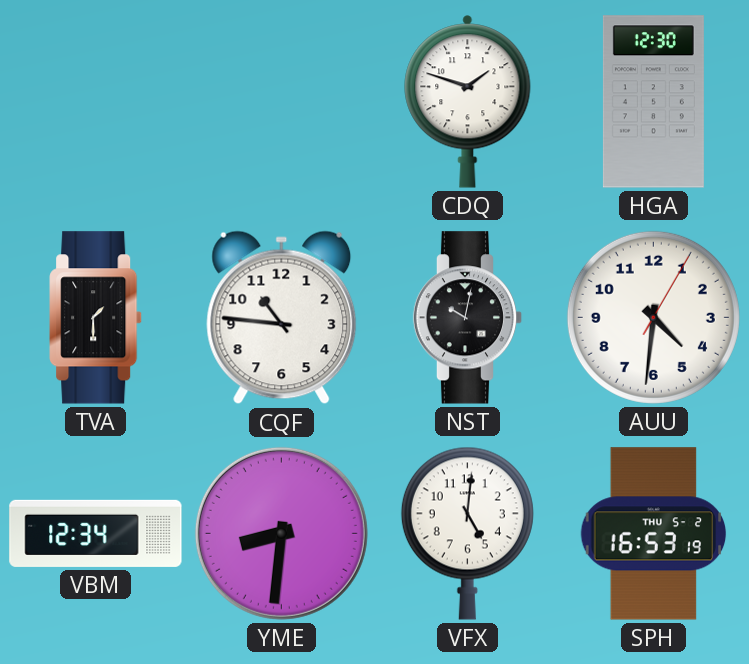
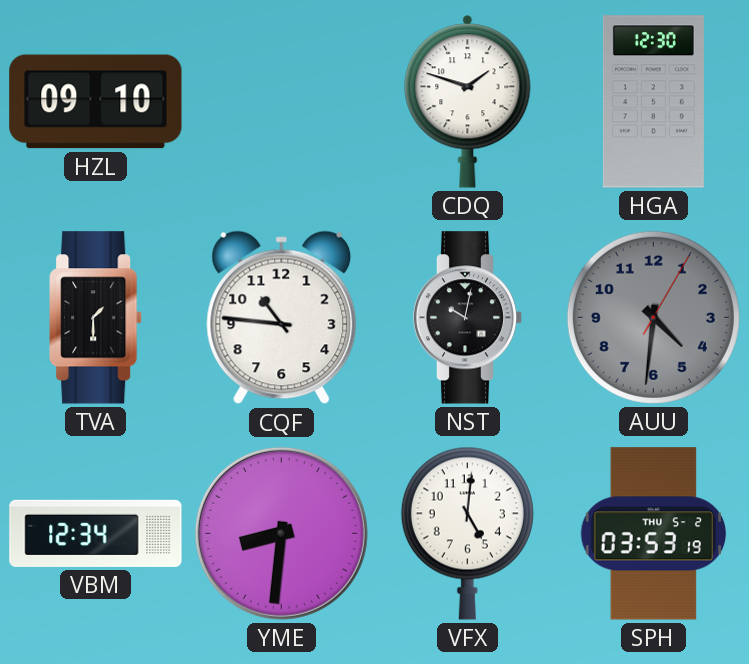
HZL: none -> 09:10 (96, 102)
AUU dial: white -> grey (653, 317)
SPH: 16:53 -> 03:53 (654, 534)
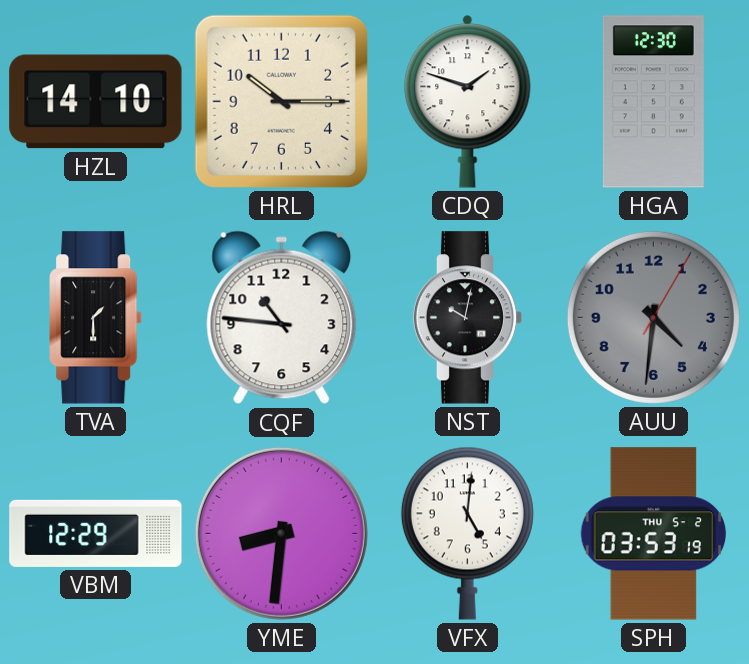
HZL: 09:10 -> 14:10 (96, 102)
HRL: none -> 10:15 (281, 101)
VBM: 12:34 -> 12:29 (96, 533)
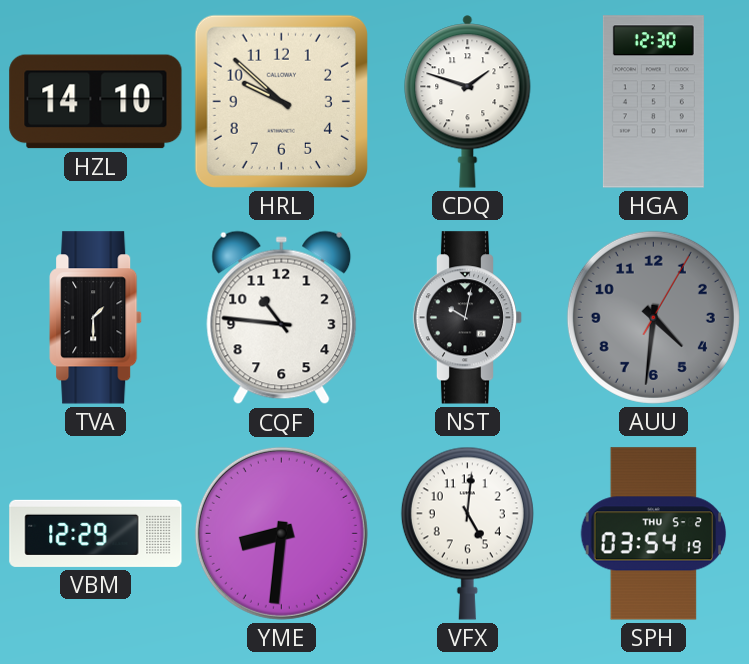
HRL: 10:15 -> 9:52 (281, 101)
SPH: 03:53 -> 03:54 (654, 534)
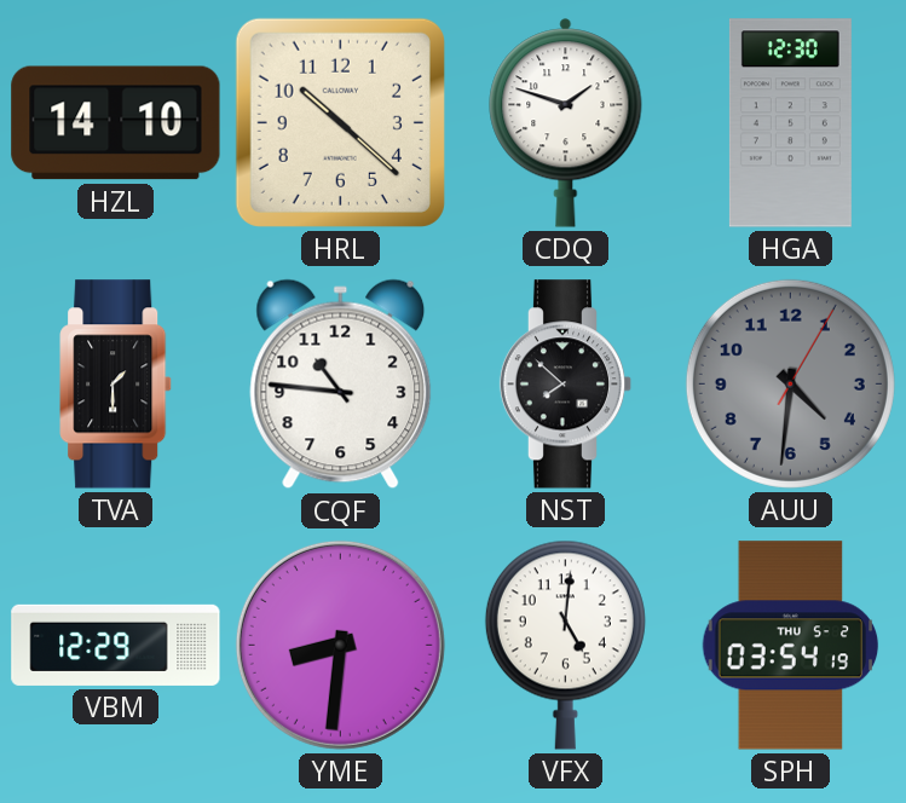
HRL: 9:52 -> 10:22 (340, 122)
NST: 10:02 -> 7:52 (566, 385)
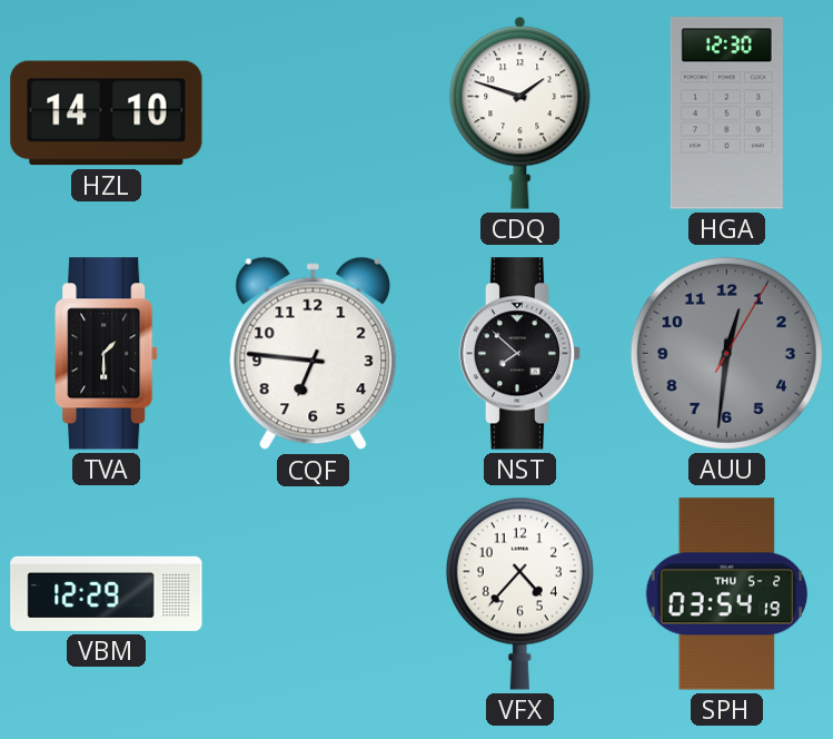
HRL: 10:22 -> none (340, 122)
CQF: 10:46 -> 6:46 (314, 354)
AUU: 4:31 -> 12:31 (726, 353)
YME: 8:31 -> none (340, 645)
VFX: 5:01 -> 4:37 (519, 593)
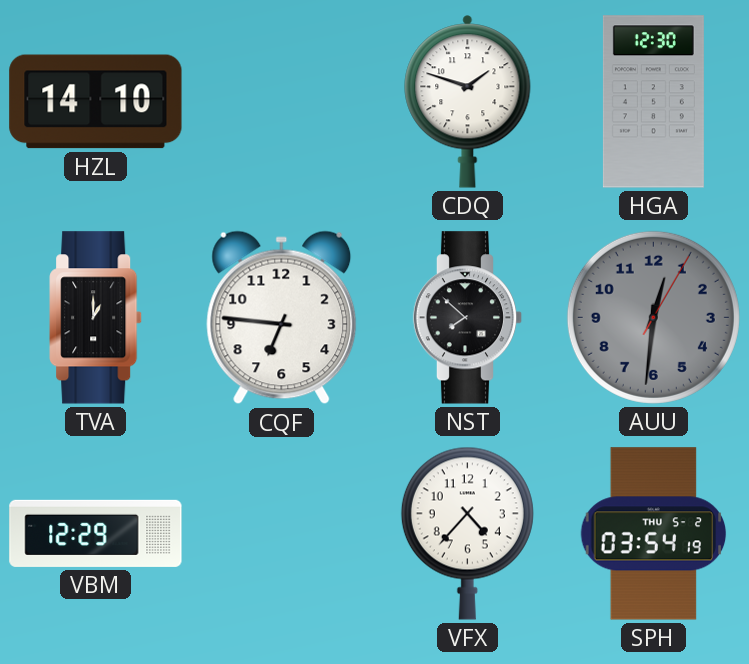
TVA: 1:30 -> 1:00 (96, 318)
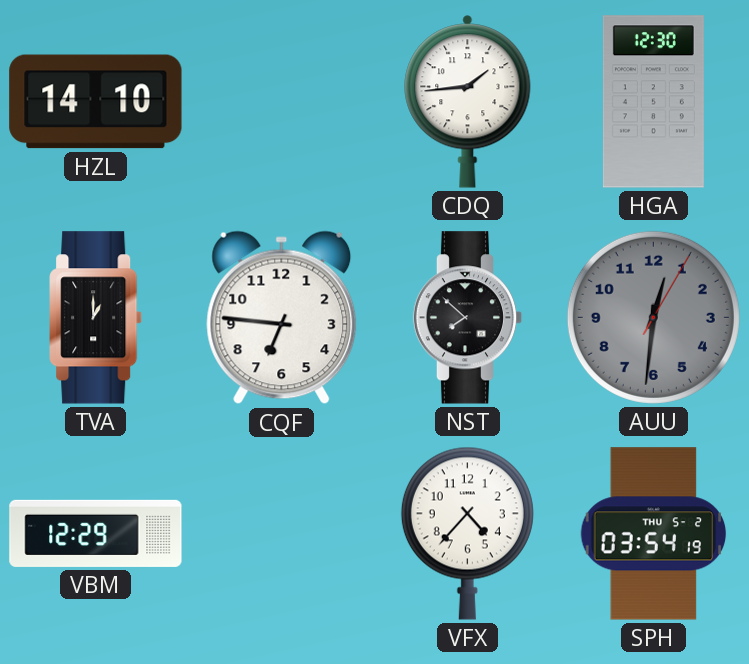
CDQ: 1:48 -> 1:44 (468, 102)
